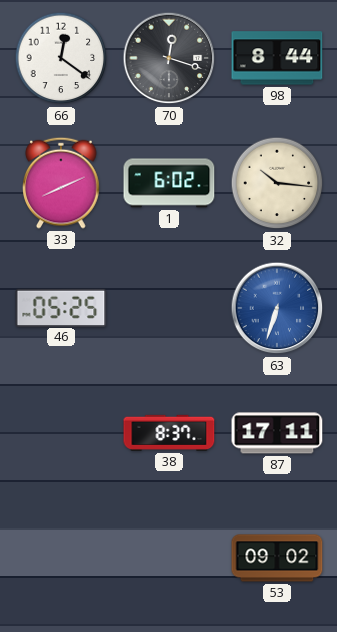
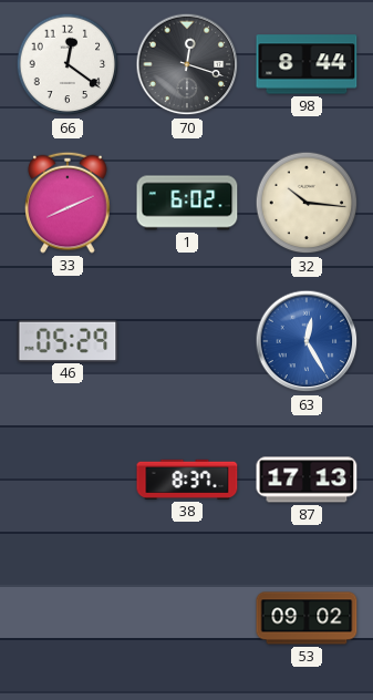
46: 05:25 -> 05:29 (68, 340)
63: 6:33 -> 12:25 (307, 341)
87: 17:11 -> 17:13 (307, 480)
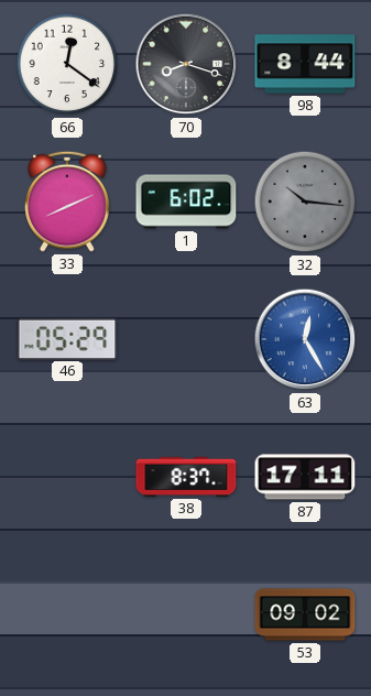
70: 12:18 -> 8:18 (186, 64)
32 dial: cream -> grey (305, 202)
87: 17:13 -> 17:11 (305, 477)
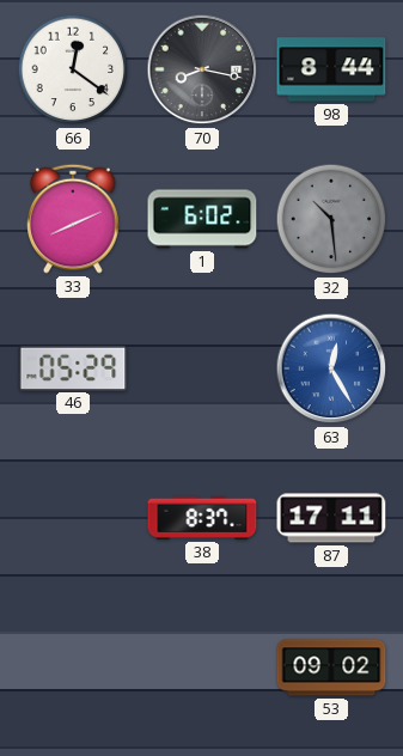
70: 8:18 -> 8:17 (202, 69)
32: 10:16 -> 10:29 (331, 219)
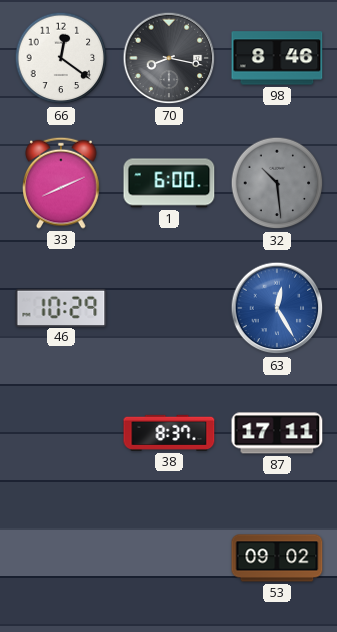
98: 8:44 -> 8:46 (277, 58)
1: 6:02 -> 6:00 (169, 183)
46: 05:29 -> 10:29 (61, 307)
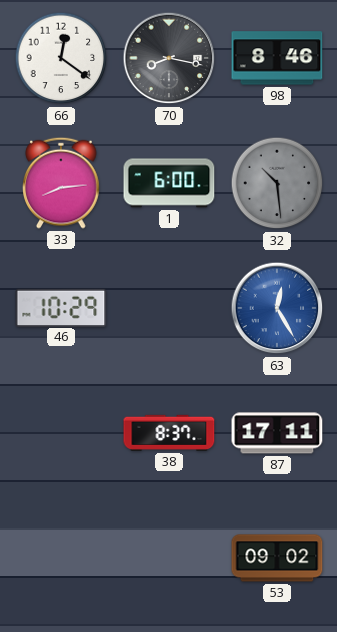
33: 8:11 -> 8:14 (61, 183)
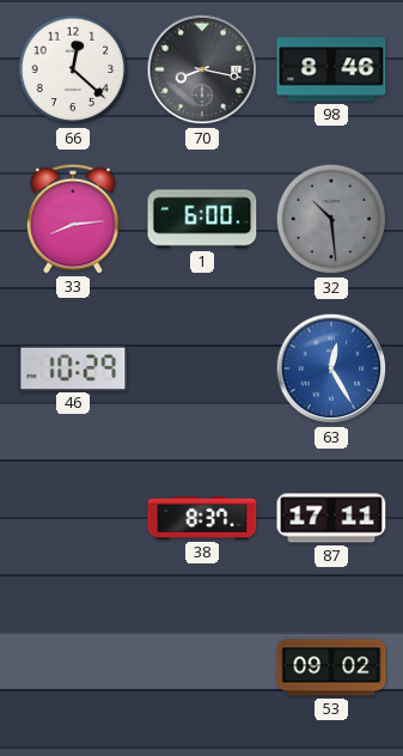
66: 12:21 -> 12:22 (73, 69)
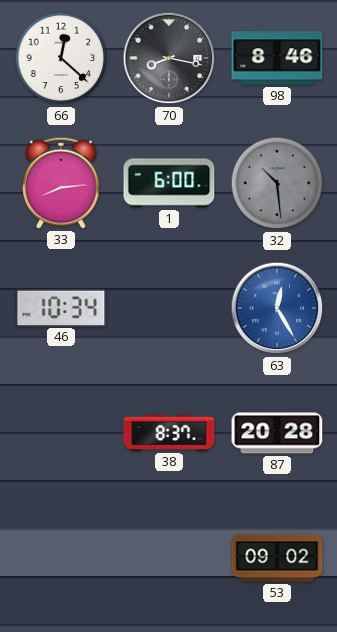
46: 10:29 -> 10:34 (61, 307)
87: 17:11 -> 20:28 (277, 433)
